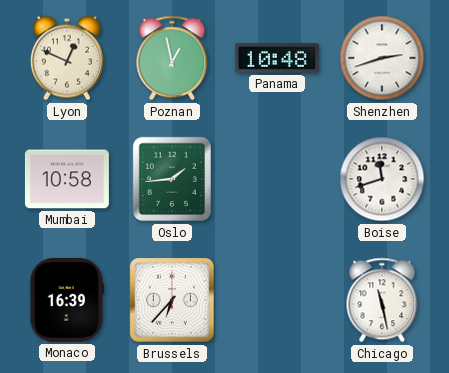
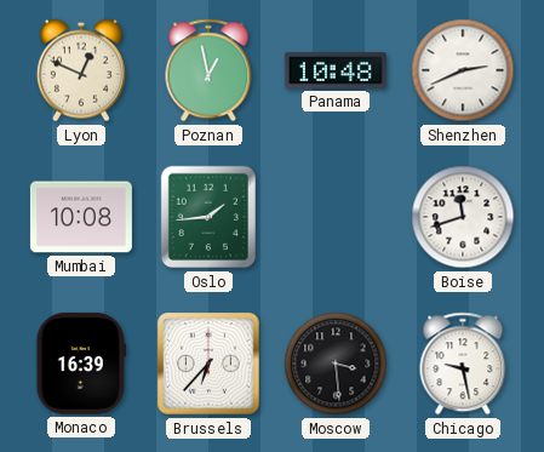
Shenzhen: 2:42 -> 2:41 (463, 70)
Mumbai: 10:58 -> 10:08 (81, 217)
Moscow: none -> 3:29 (336, 364)
Chicago: 11:28 -> 9:28 (463, 364)
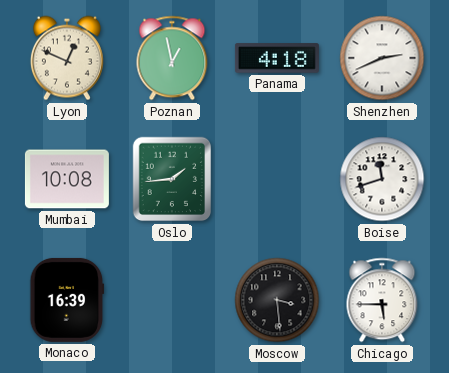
Panama: 10:48 -> 4:18 (277, 58)
Brussels: 6:37 -> none (210, 365)
Chicago: 9:28 -> 5:45 (382, 300)
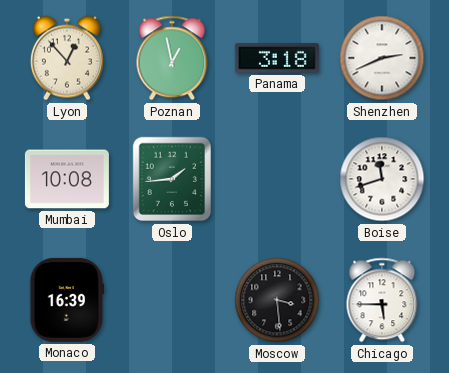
Lyon: 12:49 -> 12:53 (67, 58)
Panama: 4:18 -> 3:18 (277, 58)
